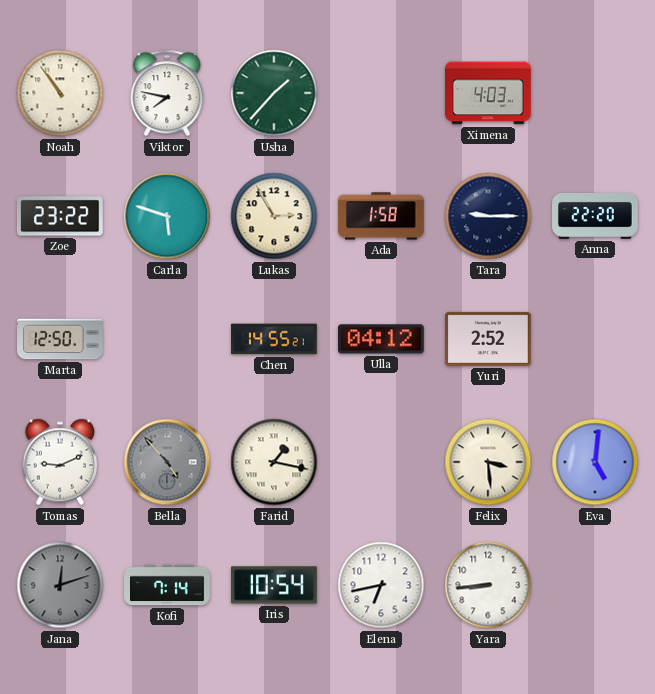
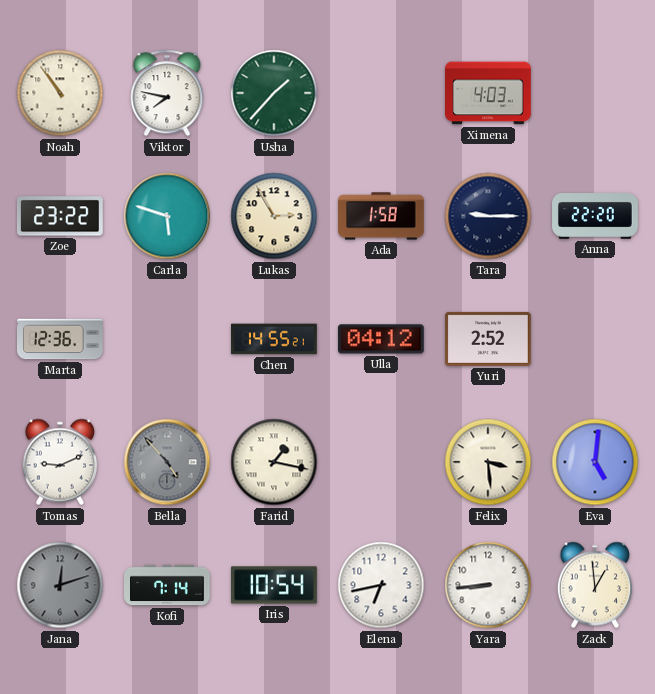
Marta: 12:50 -> 12:36 (60, 339)
Zack: none -> 12:59 (594, 585)
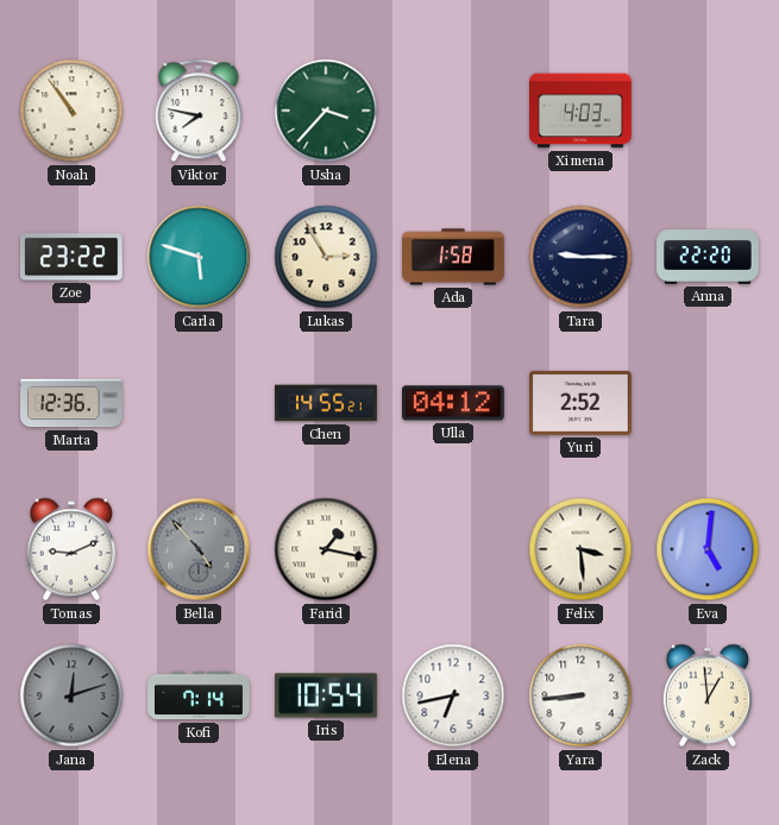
Usha: 1:37 -> 3:37 (326, 111)
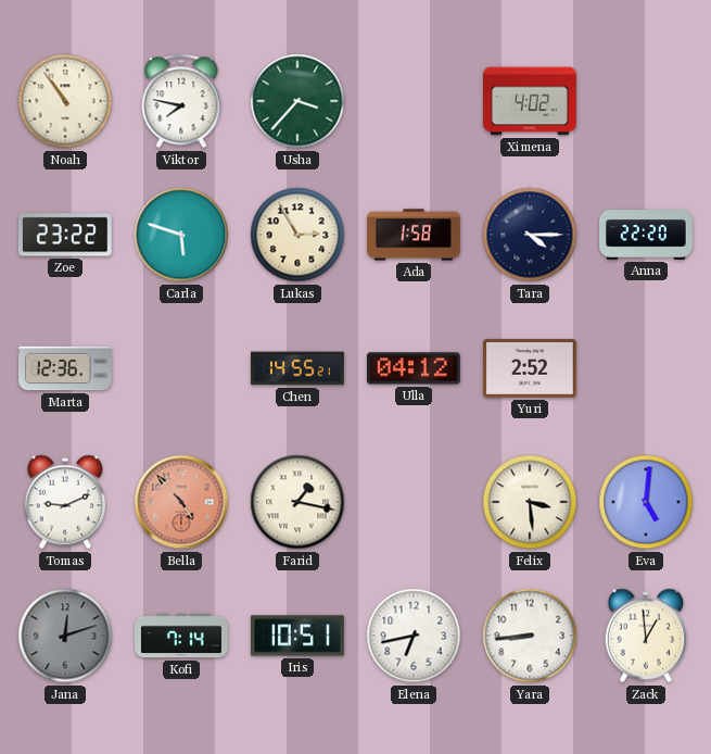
Ximena: 4:03 -> 4:02 (530, 101)
Tara: 9:15 -> 4:15 (530, 235)
Bella dial: grey -> salmon (181, 502)
Iris: 10:54 -> 10:51 (299, 636)
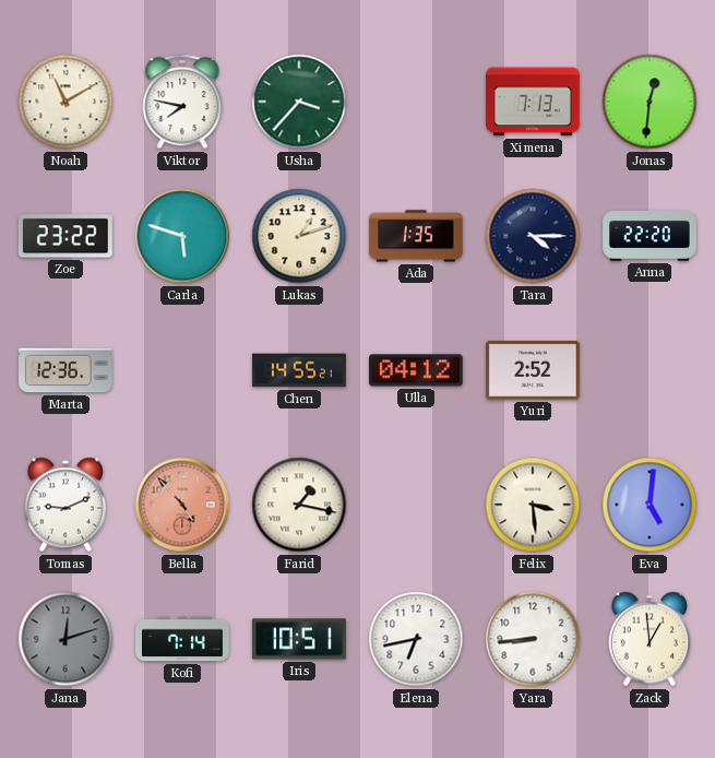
Noah: 10:54 -> 11:10 (65, 102)
Ximena: 4:02 -> 7:13 (533, 102)
Jonas: none -> 12:31 (650, 102)
Lukas: 2:55 -> 1:12 (299, 236)
Ada: 1:58 -> 1:35 (416, 236)
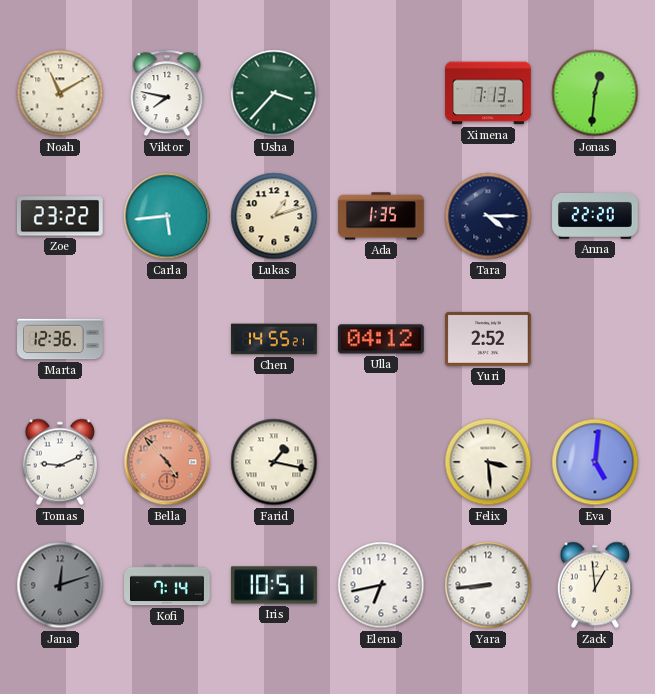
Carla: 5:48 -> 5:44 (167, 216)
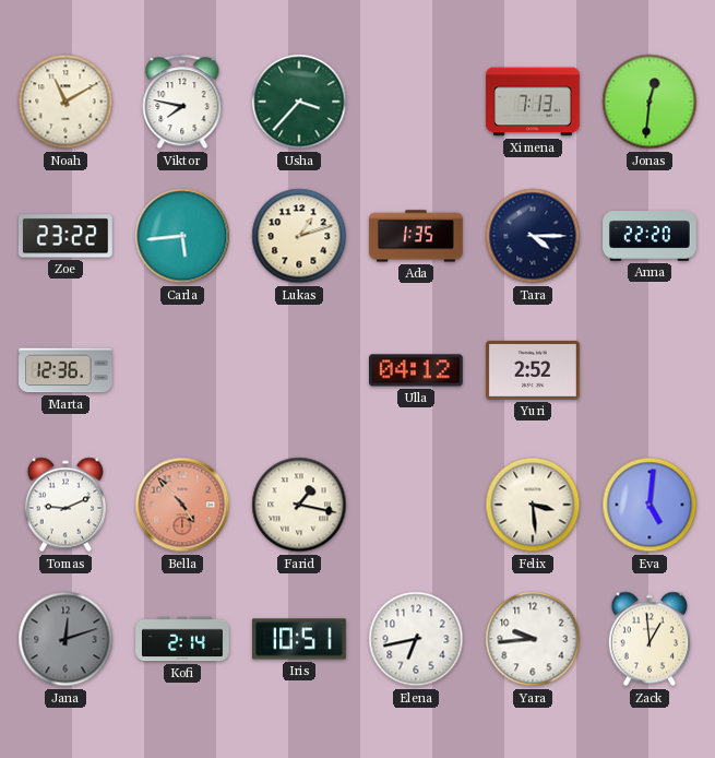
Chen: 14:55 -> none (274, 339)
Kofi: 7:14 -> 2:14 (182, 639)
Yara: 8:44 -> 9:44 (533, 639)
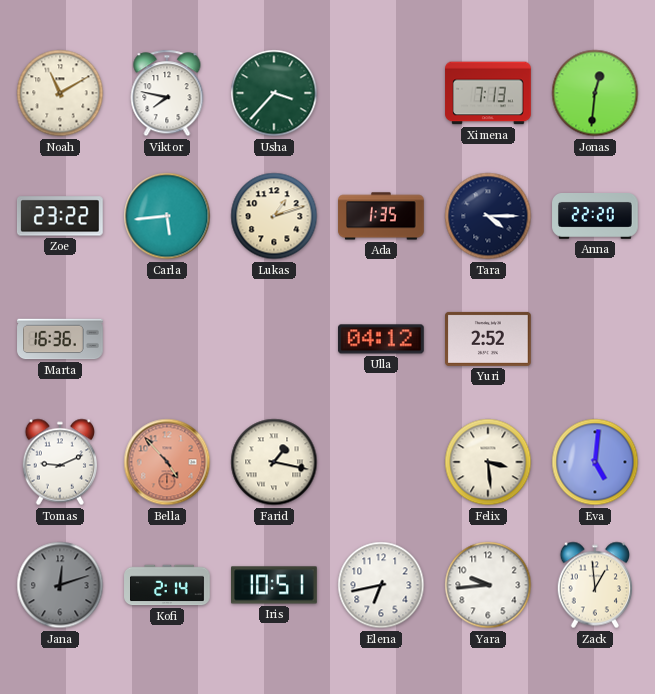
Marta: 12:36 -> 16:36 (60, 339)
